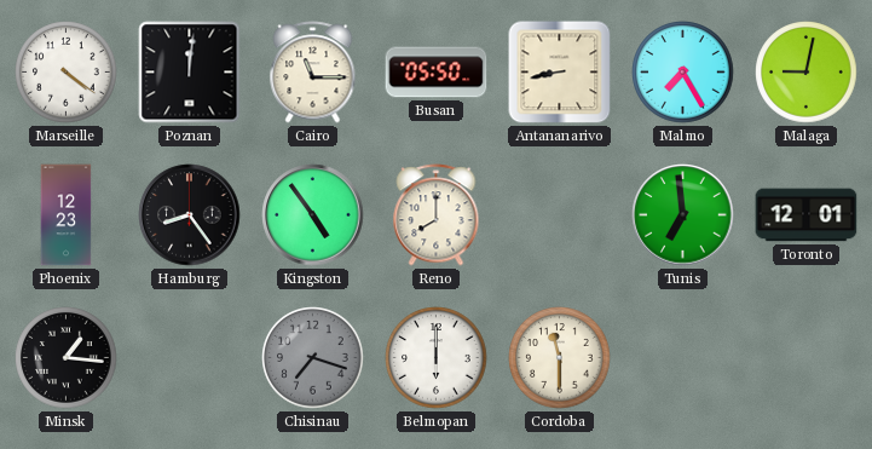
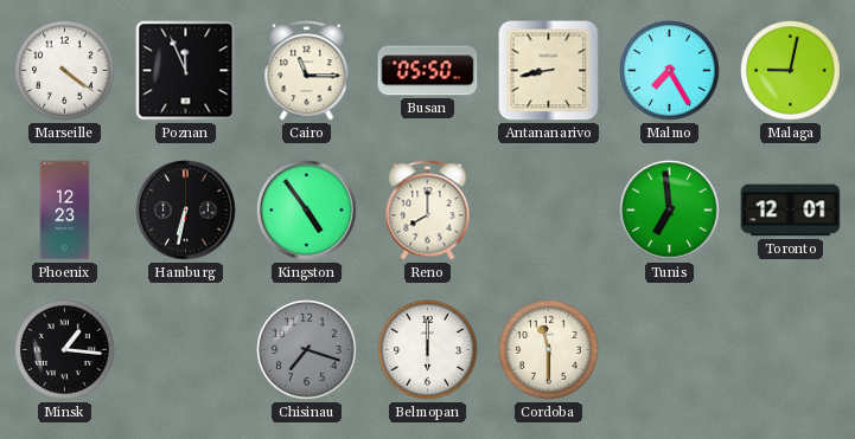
Poznan: 12:01 -> 11:56 (186, 71)
Hamburg: 8:24 -> 6:32 (186, 211)
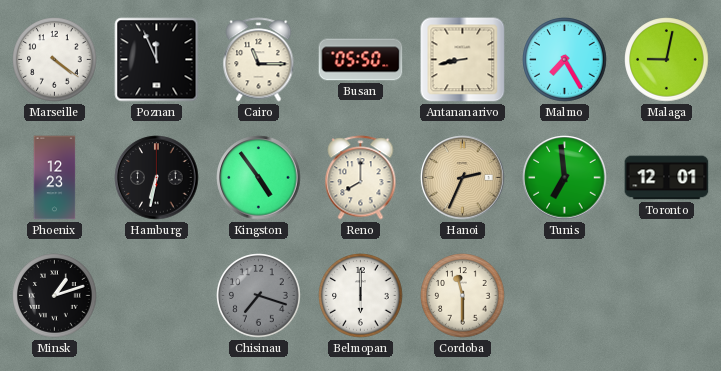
Hanoi: none -> 2:34 (463, 178)
Minsk: 1:16 -> 1:12 (55, 296)
